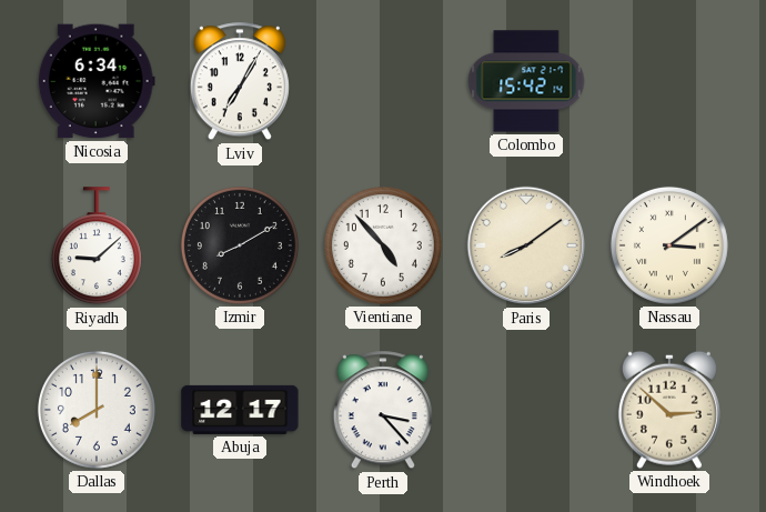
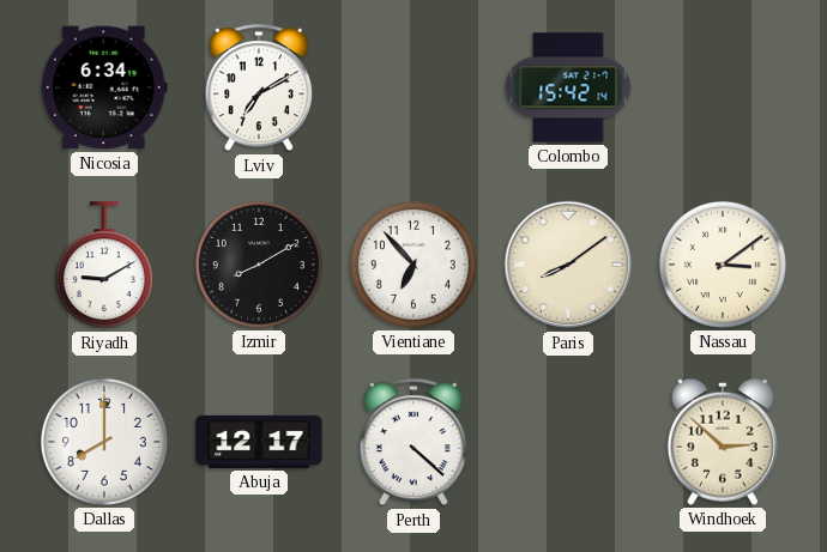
Lviv: 7:05 -> 7:10 (259, 89)
Riyadh: 9:08 -> 9:10 (104, 266)
Vientiane: 4:53 -> 6:53 (413, 265)
Perth: 3:23 -> 4:22 (413, 443)
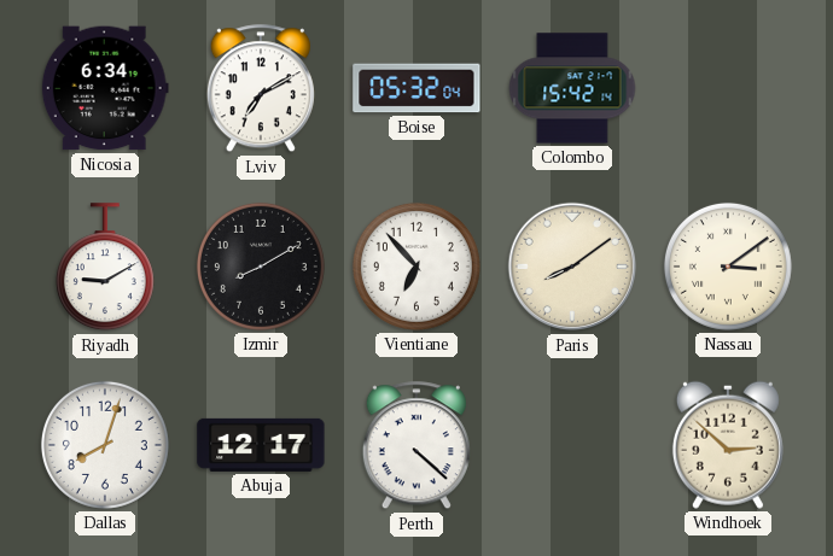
Boise: none -> 05:32 (416, 88)
Dallas: 8:00 -> 8:03 (105, 445)
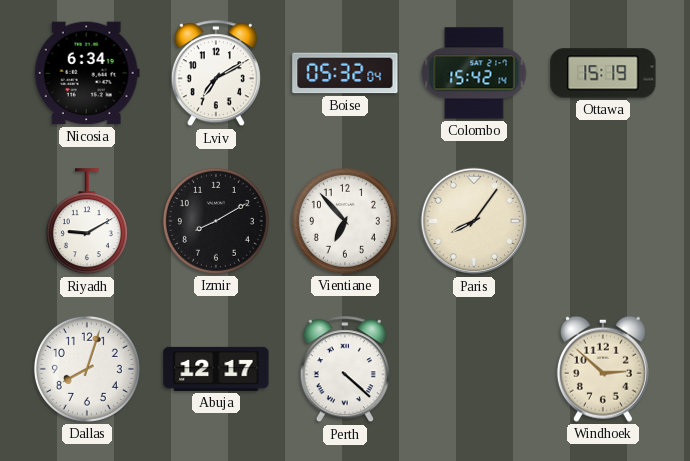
Ottawa: none -> 15:19 (603, 73)
Paris: 8:09 -> 8:06 (474, 221)
Nassau: 3:09 -> none (728, 267)
